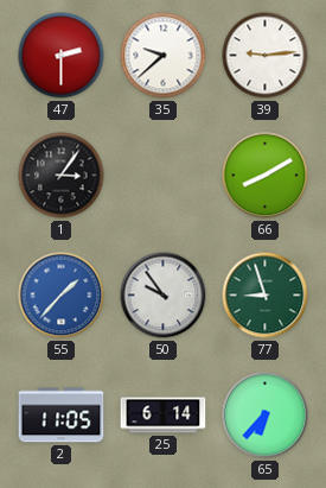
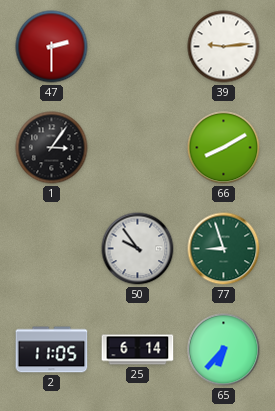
35: 9:38 -> none (164, 56)
55: 1:37 -> none (62, 296)
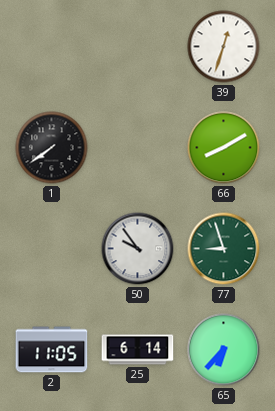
47: 2:30 -> none (52, 47)
39: 9:14 -> 12:33 (224, 47)
1: 3:06 -> 7:39 (52, 148)
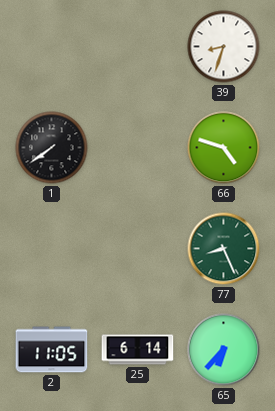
39: 12:33 -> 8:33 (224, 47)
66: 8:10 -> 4:48 (224, 148)
50: 9:54 -> none (138, 249)
77: 8:57 -> 8:26 (224, 249)
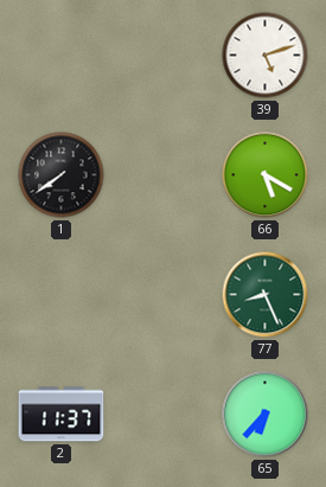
39: 8:33 -> 5:12 (266, 56)
66: 4:48 -> 5:20 (266, 175)
2: 11:05 -> 11:37 (62, 415)
25: 6:14 -> none (138, 350)
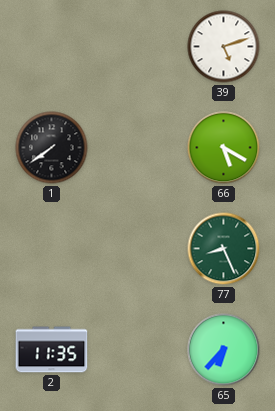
2: 11:37 -> 11:35 (52, 350)
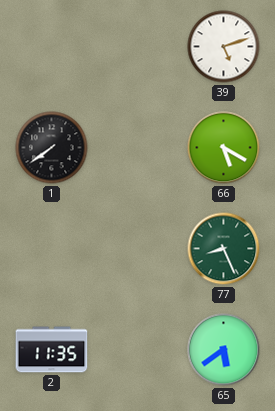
65: 6:37 -> 5:39 (224, 350)
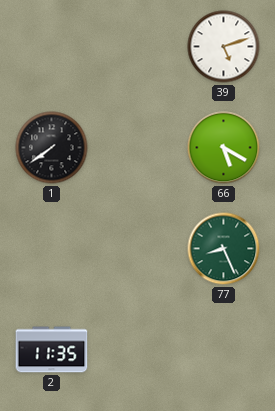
65: 5:39 -> none (224, 350)
